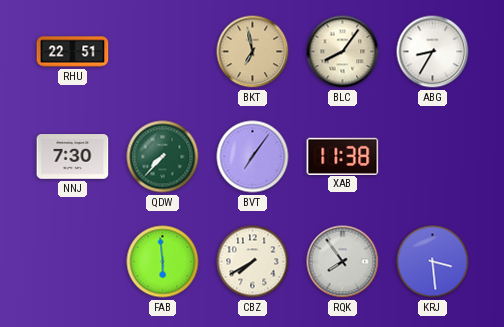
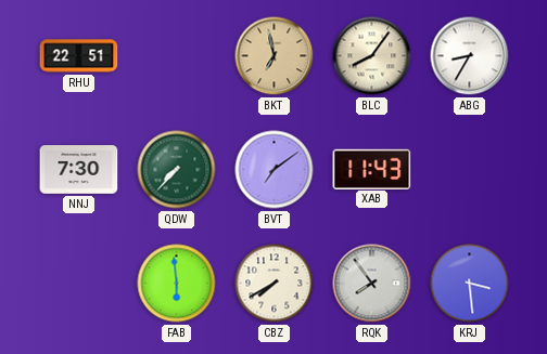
BVT: 7:06 -> 7:09 (275, 170)
XAB: 11:38 -> 11:43 (372, 169)
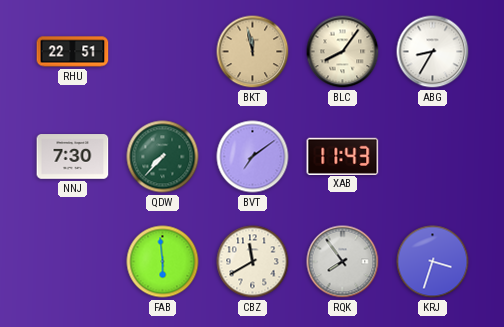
BKT: 6:58 -> 11:58 (253, 52)
CBZ: 7:40 -> 11:40 (253, 262)
KRJ: 3:29 -> 3:33 (433, 262)
